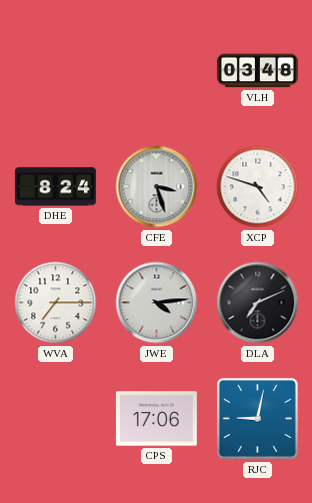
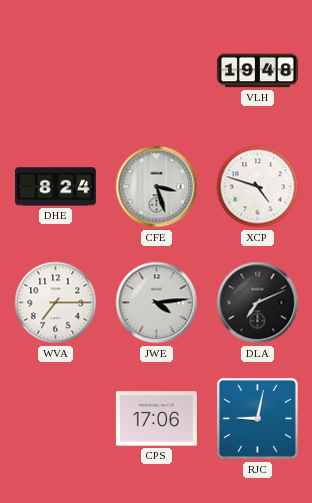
VLH: 03:48 -> 19:48 (257, 71)
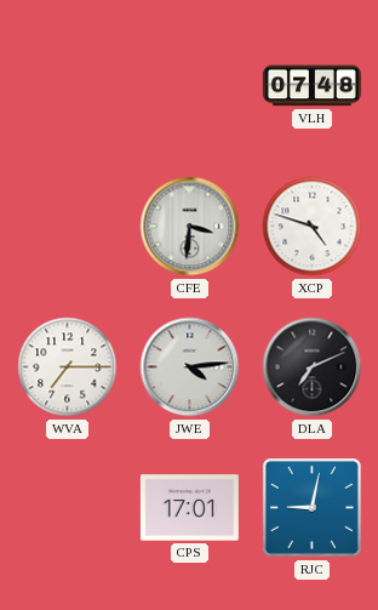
VLH: 19:48 -> 07:48 (311, 86)
DHE: 8:24 -> none (55, 187)
CFE: 3:27 -> 3:31 (190, 227)
CPS: 17:06 -> 17:01 (189, 508)
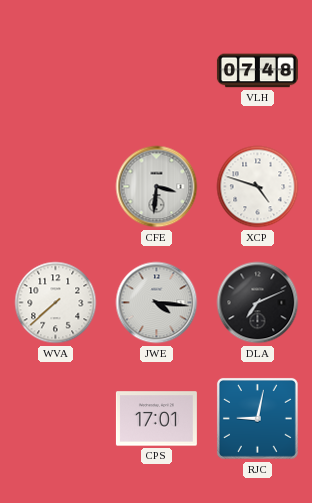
WVA: 7:15 -> 7:38 (56, 303)
JWE: 4:14 -> 4:16 (157, 303)
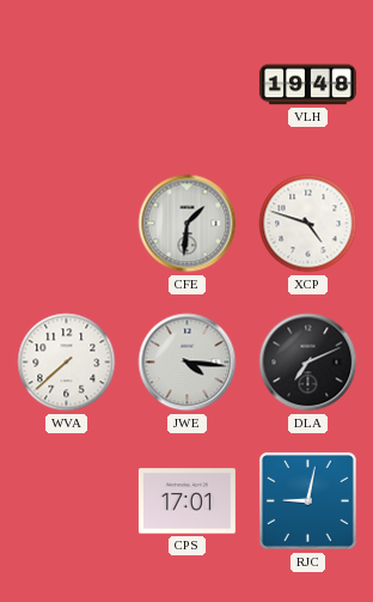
VLH: 07:48 -> 19:48 (307, 85)
CFE: 3:31 -> 1:31 (188, 224)
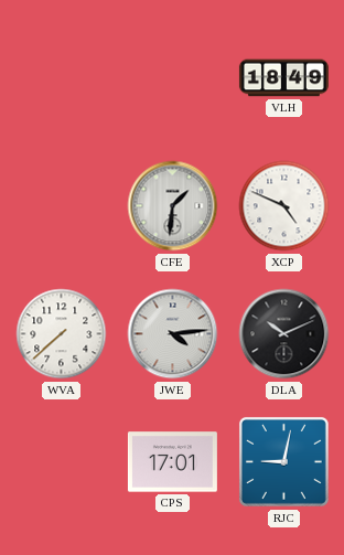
VLH: 19:48 -> 18:49 (283, 78)
XCP: 4:48 -> 4:49 (284, 206)
JWE: 4:16 -> 4:14 (173, 334)
DLA: 7:11 -> 10:11 (284, 334)
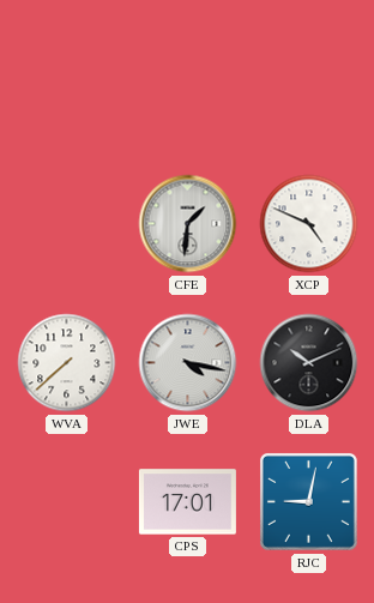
VLH: 18:49 -> none (283, 78)
JWE: 4:14 -> 4:17 (188, 363)
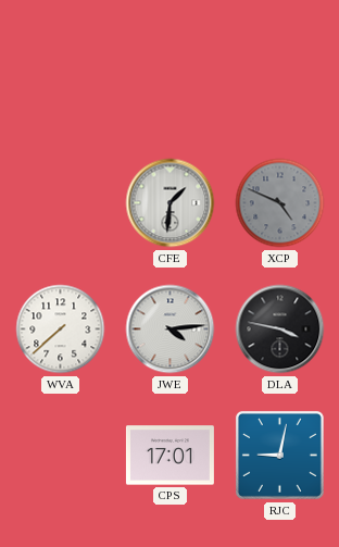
XCP dial: white -> grey (280, 203)
JWE: 4:17 -> 4:14 (171, 330)
DLA: 10:11 -> 3:47 (280, 330)
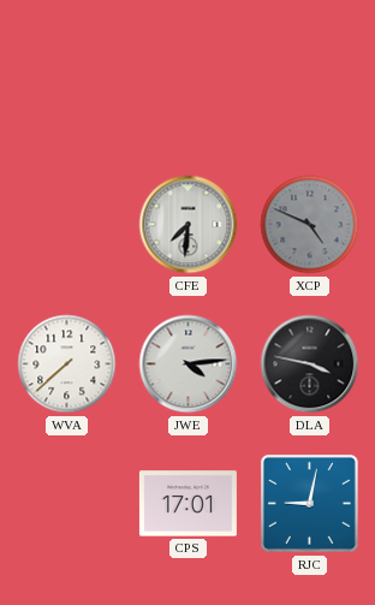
CFE: 1:31 -> 7:31 (189, 225)
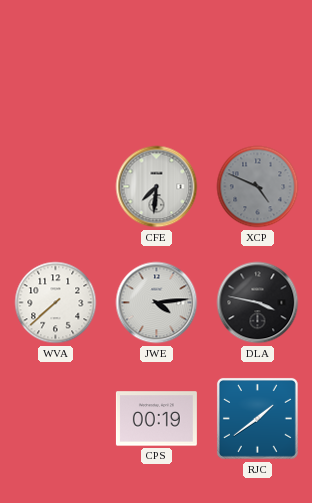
CPS: 17:01 -> 00:19 (156, 419)
RJC: 9:02 -> 1:39 (257, 418)
